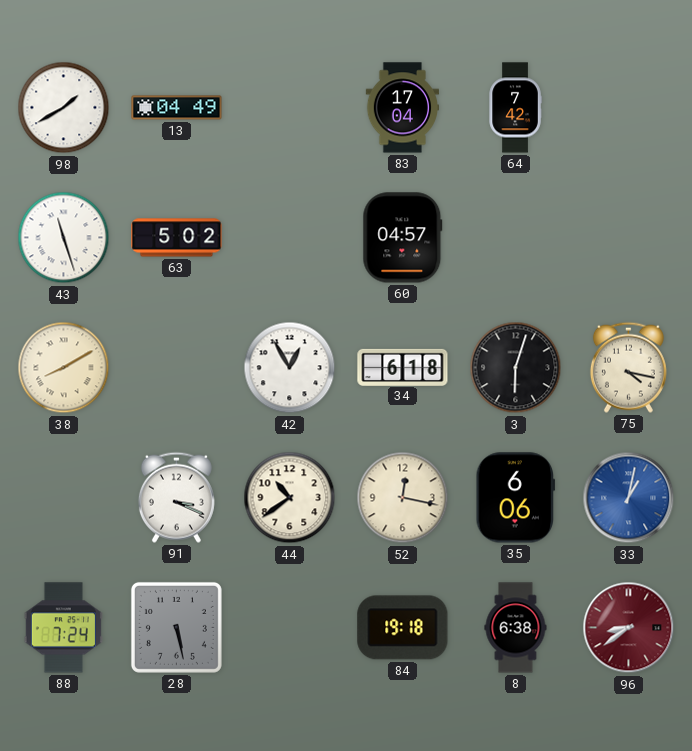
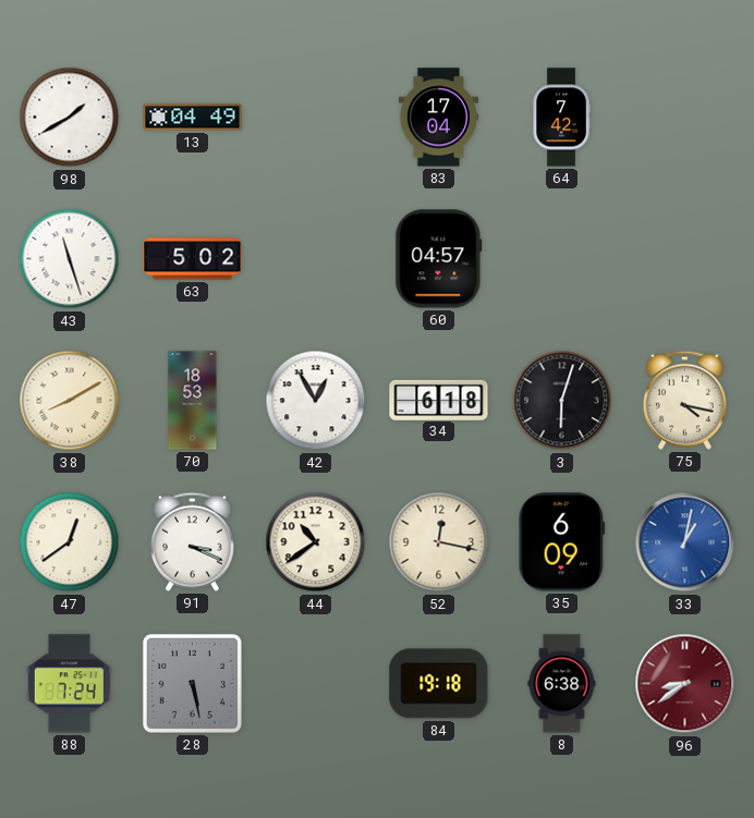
70: none -> 18:53 (193, 401)
47: none -> 12:39 (70, 542)
35: 6:06 -> 6:09 (562, 542)
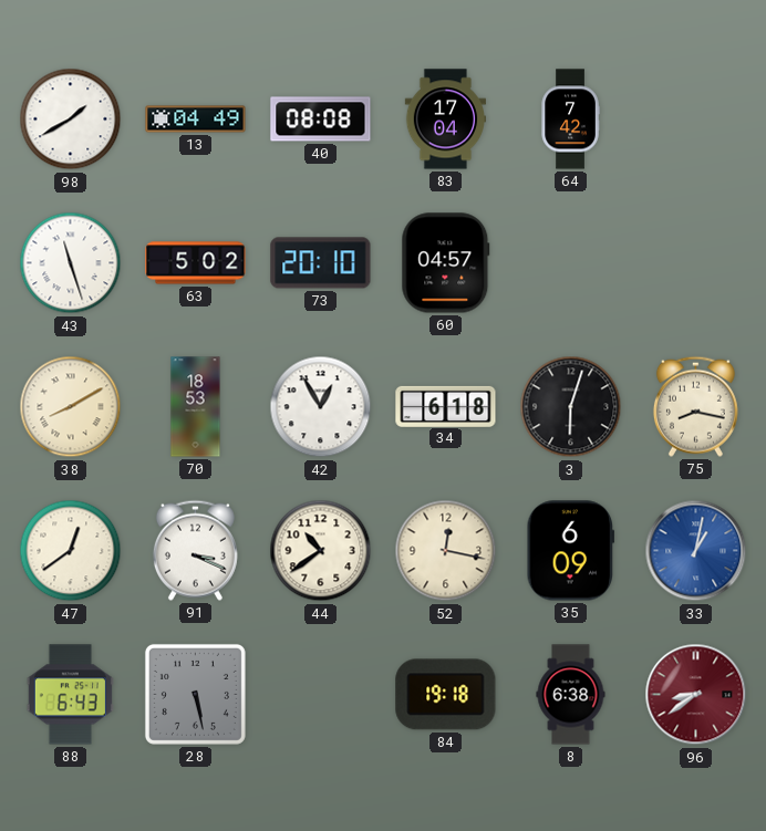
40: none -> 08:08 (321, 120)
73: none -> 20:10 (321, 263)
75: 4:17 -> 8:17 (695, 406)
88: 7:24 -> 6:43 (70, 695)
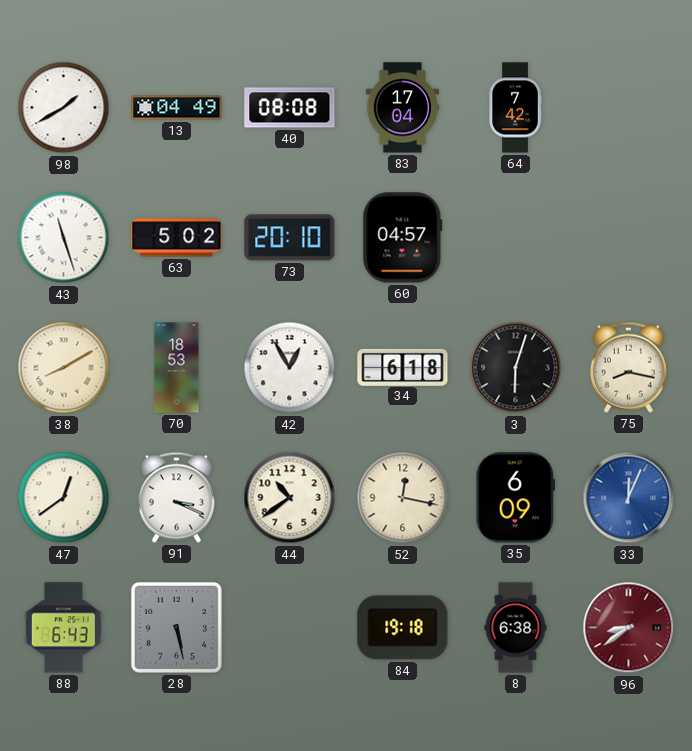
33: 1:02 -> 12:04 (629, 498)
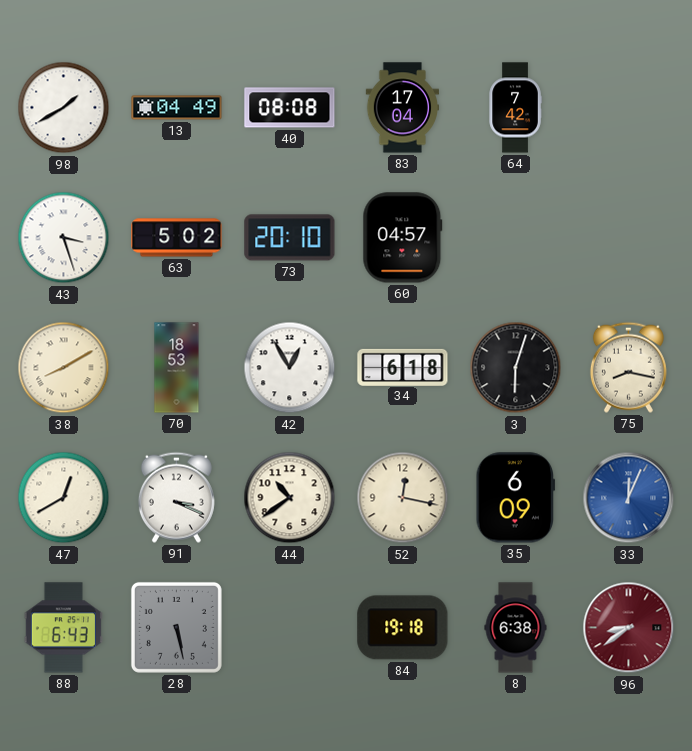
43: 11:27 -> 3:27 (64, 238)
47: 12:39 -> 12:40 (64, 498)
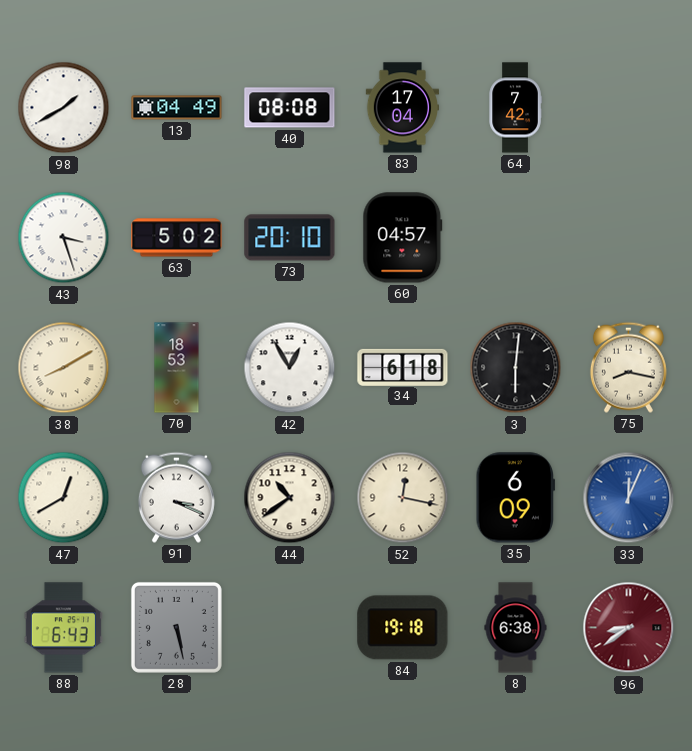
3: 6:03 -> 6:01 (516, 368)
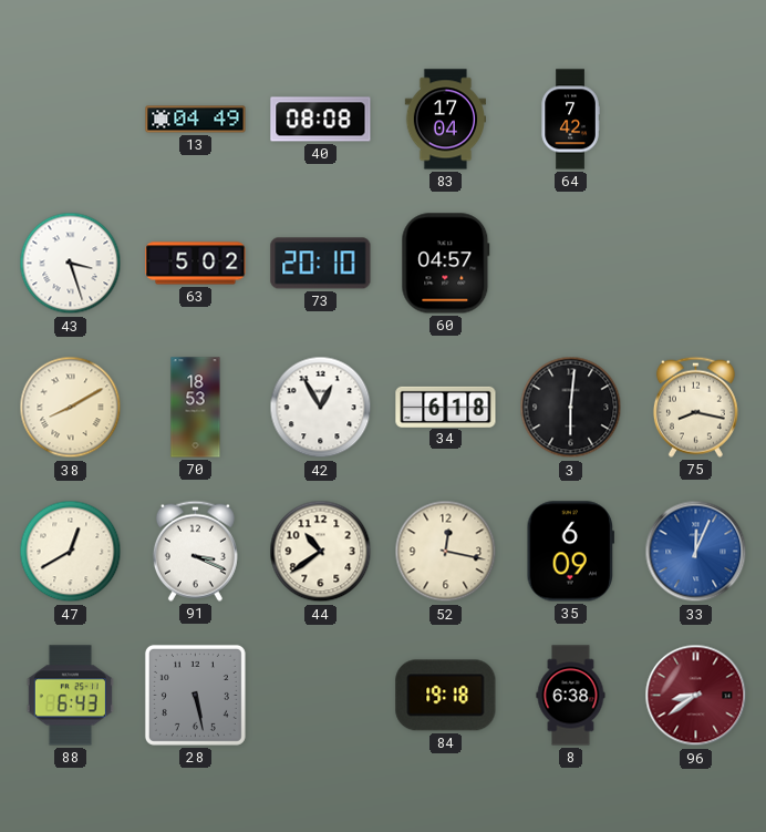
98: 1:40 -> none (64, 108)
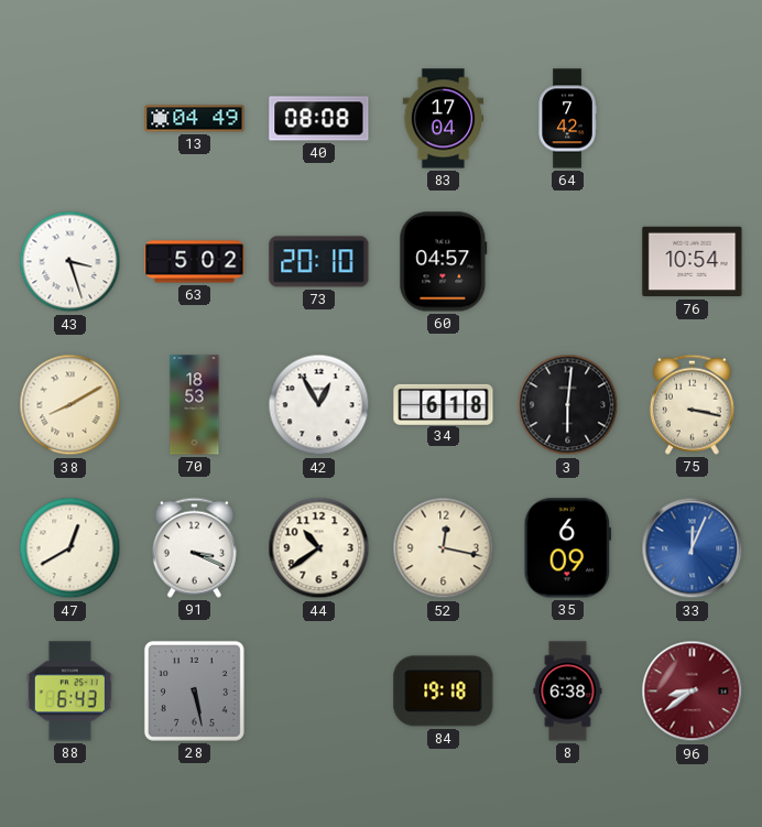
76: none -> 10:54 (693, 262)
75: 8:17 -> 3:17 (692, 404)
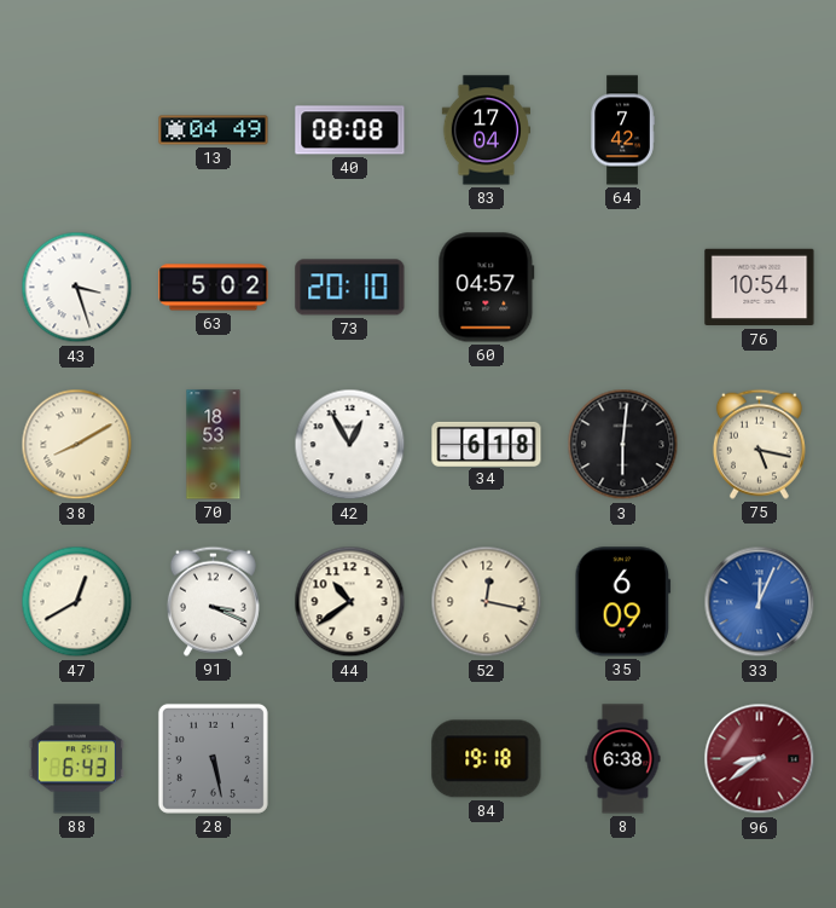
75: 3:17 -> 5:17 (759, 444)
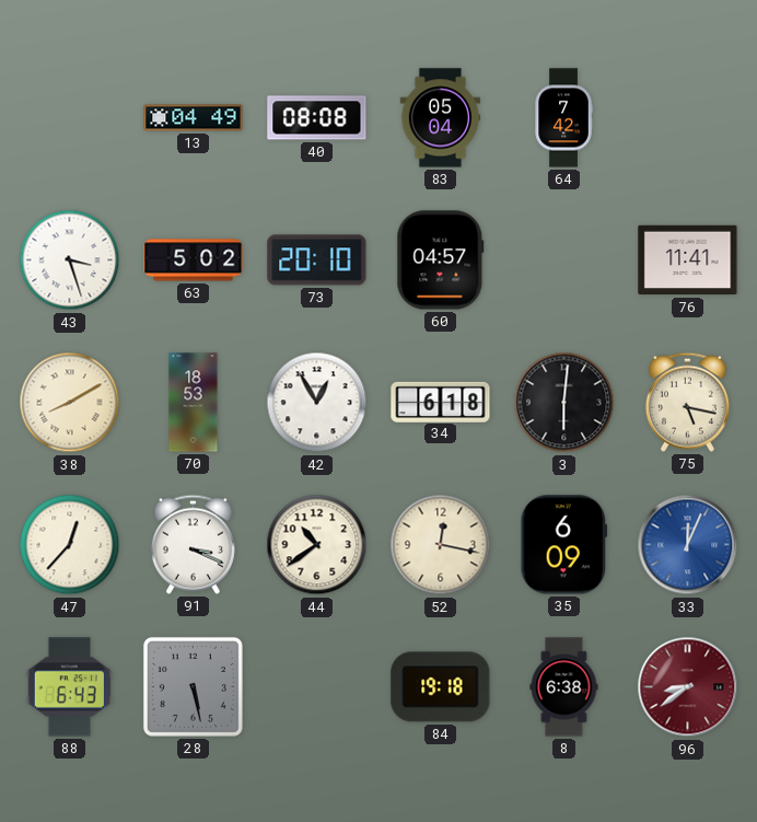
83: 17:04 -> 05:04 (440, 118)
76: 10:54 -> 11:41 (688, 261)
47: 12:40 -> 12:37 (70, 545)
